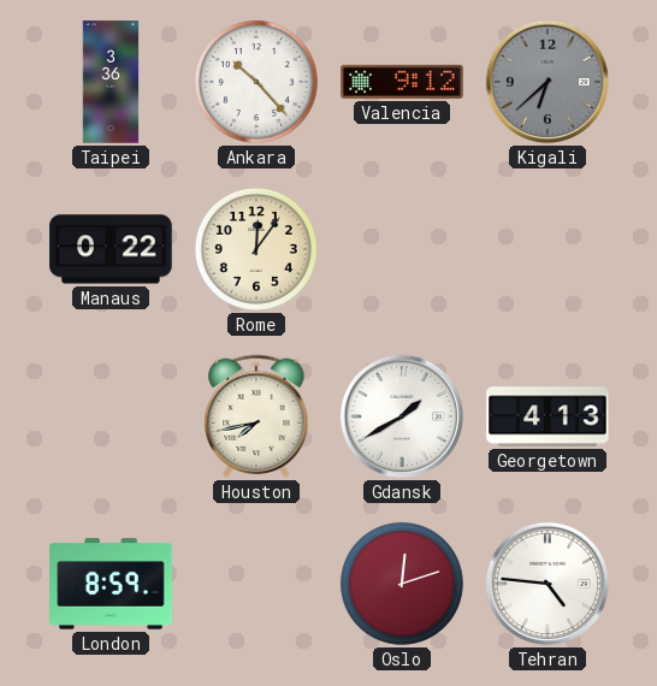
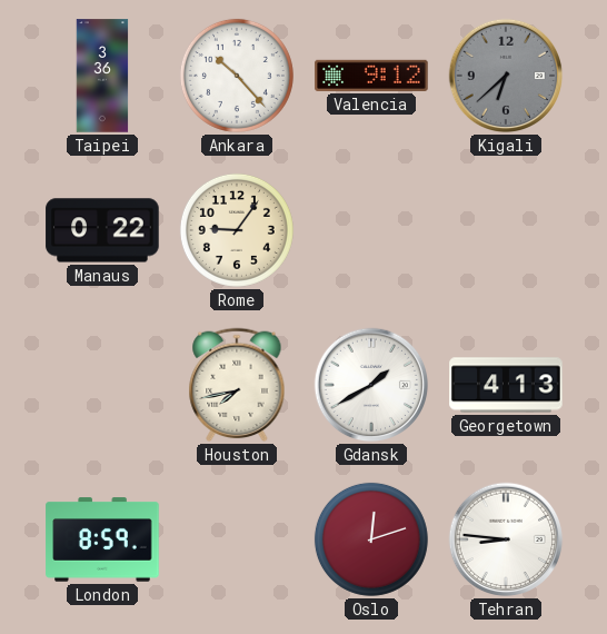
Rome: 12:06 -> 9:06 (237, 230)
Tehran: 4:46 -> 8:46 (506, 539)
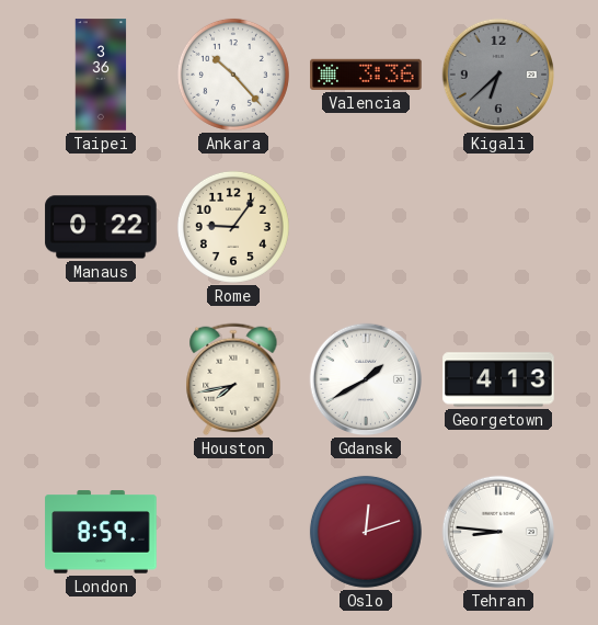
Valencia: 9:12 -> 3:36 (366, 75)
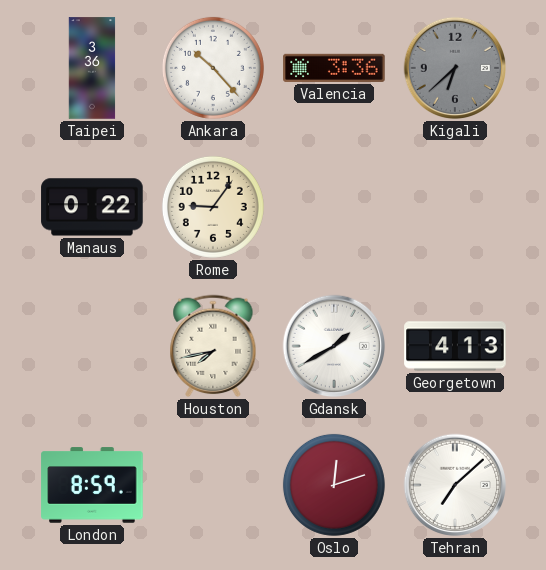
Tehran: 8:46 -> 7:08 (455, 485)
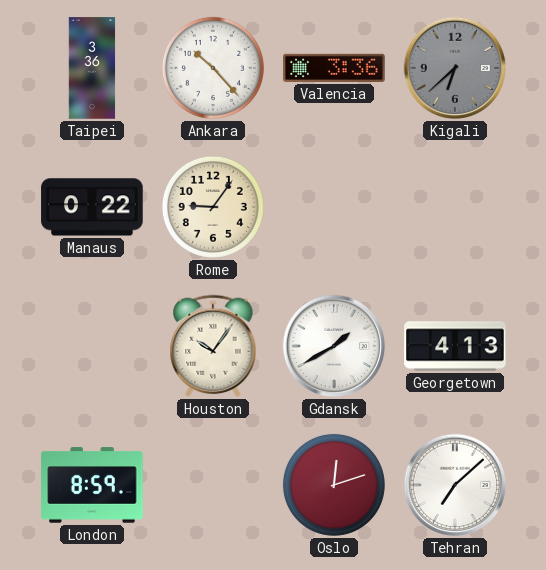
Houston: 7:43 -> 10:06 (213, 346)
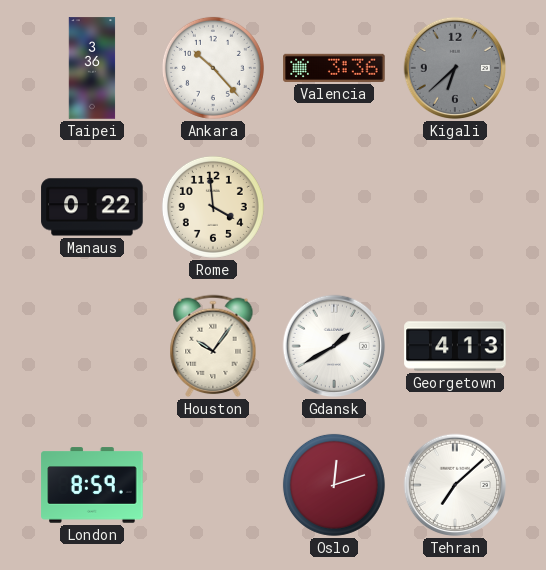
Rome: 9:06 -> 3:59 (213, 207)
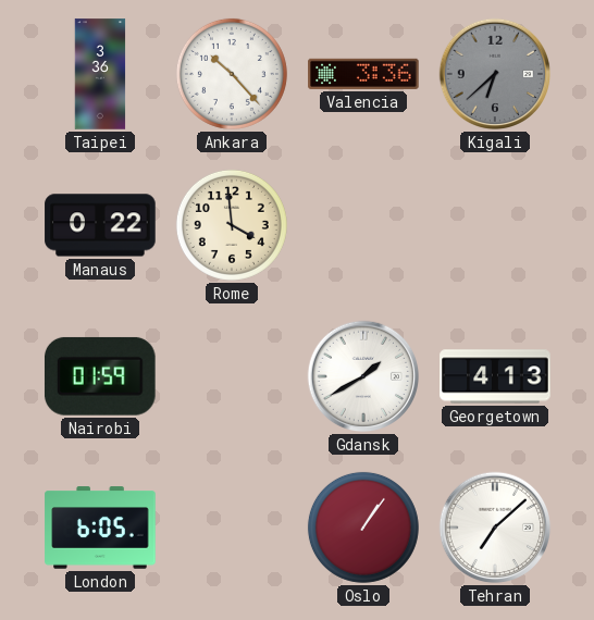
Nairobi: none -> 01:59 (100, 376)
Houston: 10:06 -> none (213, 346)
London: 8:59 -> 6:05 (100, 528)
Oslo: 12:12 -> 1:06 (363, 528)
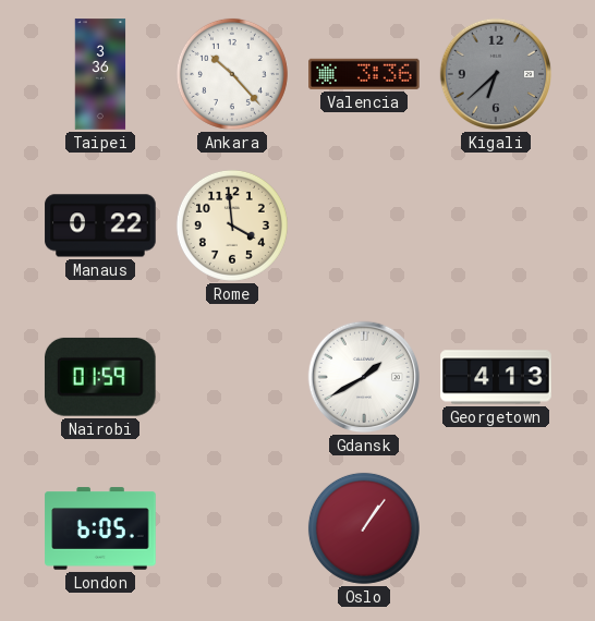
Tehran: 7:08 -> none (495, 528)
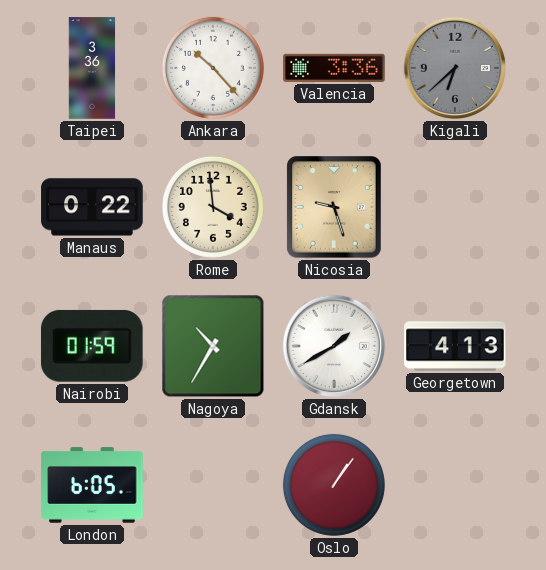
Nicosia: none -> 9:27 (334, 207)
Nagoya: none -> 10:35 (213, 346)
